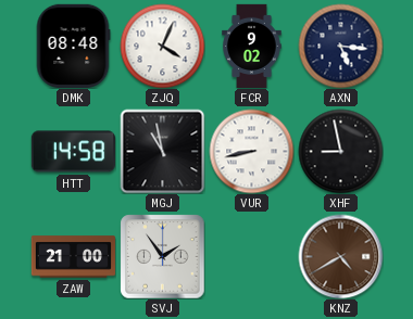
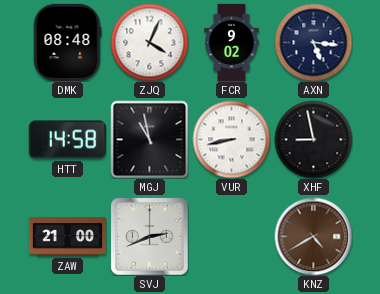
SVJ: 1:54 -> 2:41 (149, 236)
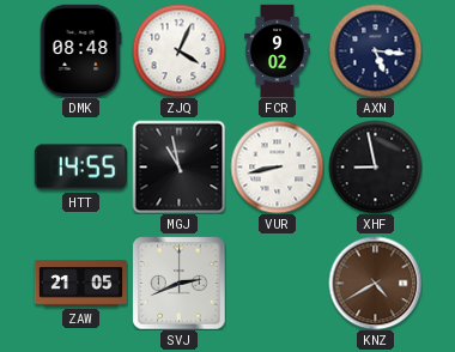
HTT: 14:58 -> 14:55 (80, 168)
ZAW: 21:00 -> 21:05 (80, 284)
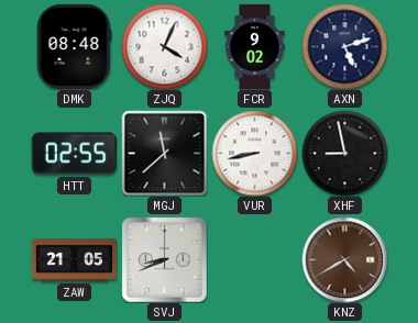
AXN: 5:16 -> 5:12 (344, 46)
HTT: 14:55 -> 02:55 (74, 154)
MGJ: 10:58 -> 11:38 (164, 153)
SVJ: 2:41 -> 8:41 (164, 259)
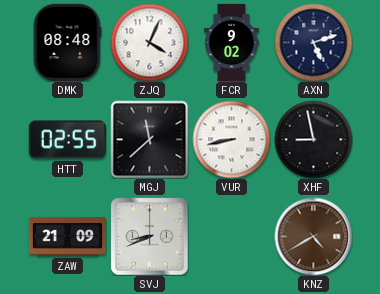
ZAW: 21:05 -> 21:09 (67, 237)
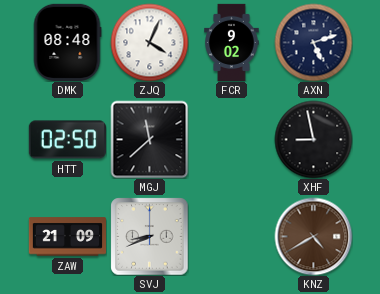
HTT: 02:55 -> 02:50 (67, 140)
VUR: 8:43 -> none (231, 139)
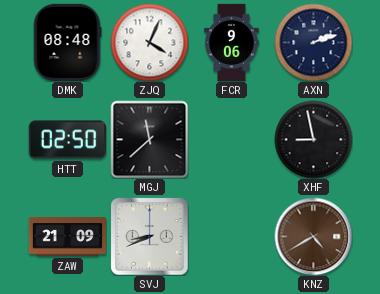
FCR: 9:02 -> 9:06 (232, 42)
AXN: 5:12 -> 2:12 (313, 42)
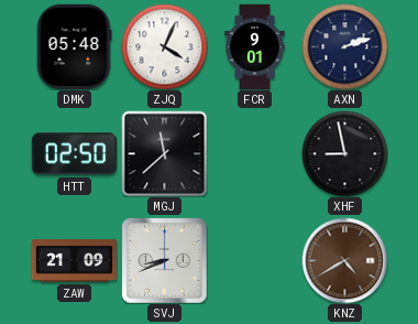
DMK: 08:48 -> 05:48 (74, 46)
FCR: 9:06 -> 9:01 (255, 46)
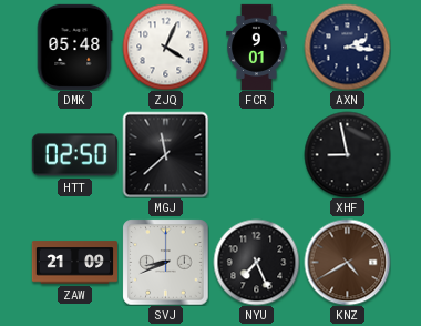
AXN: 2:12 -> 2:16 (347, 47)
NYU: none -> 7:26 (256, 262)
